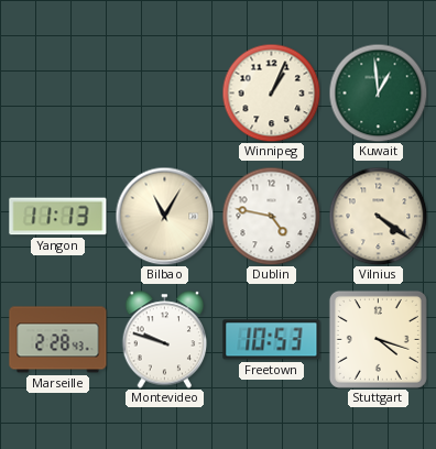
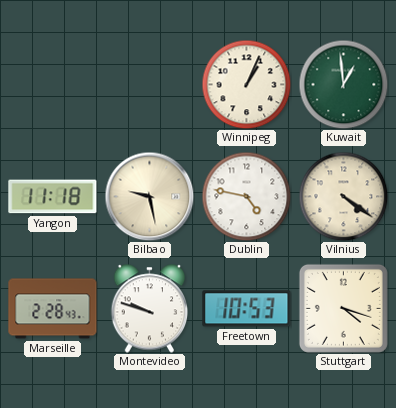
Yangon: 11:13 -> 11:18 (53, 197)
Bilbao: 11:05 -> 9:28 (149, 196)
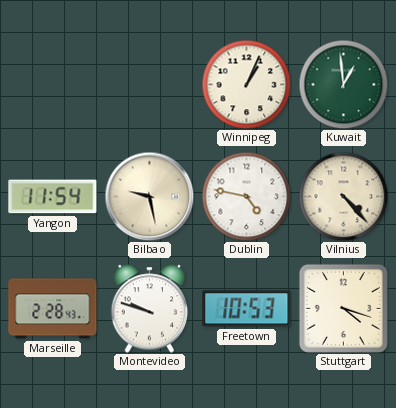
Yangon: 11:18 -> 11:54 (53, 197)
Vilnius: 4:21 -> 4:23 (343, 196)
